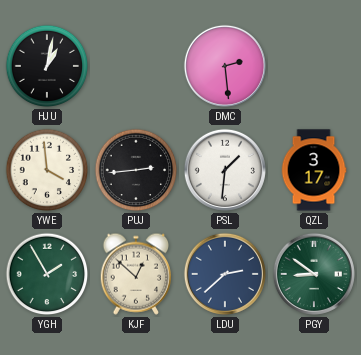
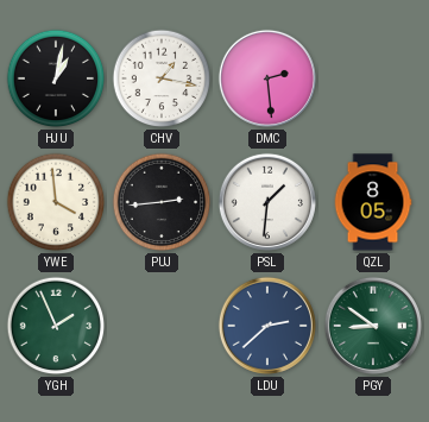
CHV: none -> 1:17 (162, 78)
QZL: 3:17 -> 8:05 (373, 202)
YGH: 1:55 -> 1:56 (56, 326)
KJF: 12:52 -> none (135, 274)
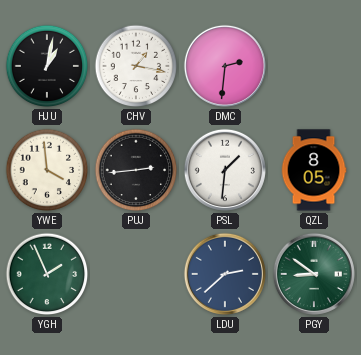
DMC: 2:29 -> 2:31 (225, 66)
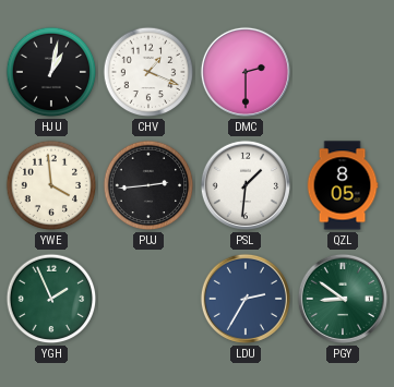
CHV: 1:17 -> 1:19 (148, 72)
DMC: 2:31 -> 2:30 (246, 72)
LDU: 2:38 -> 2:35 (246, 299)
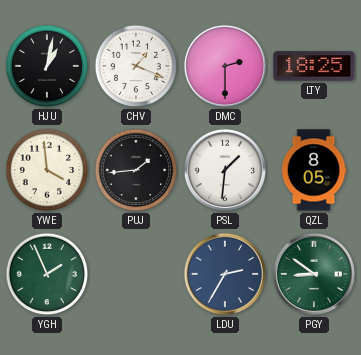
LTY: none -> 18:25 (314, 66)
PUJ: 2:44 -> 1:44 (136, 170)
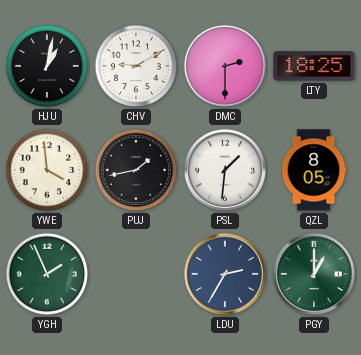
CHV: 1:19 -> 9:10 (136, 66)
PUJ: 1:44 -> 1:43 (136, 170)
PGY: 8:51 -> 1:00 (314, 274)
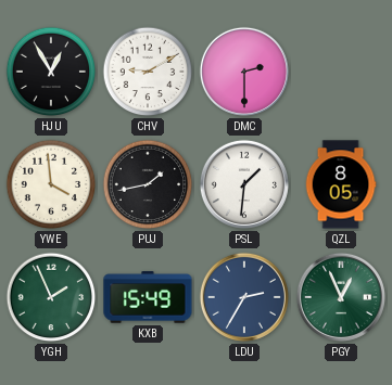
HJU: 1:02 -> 12:55 (51, 72)
LTY: 18:25 -> none (314, 66)
KXB: none -> 15:49 (148, 297)
PGY: 1:00 -> 12:56 (341, 297)
